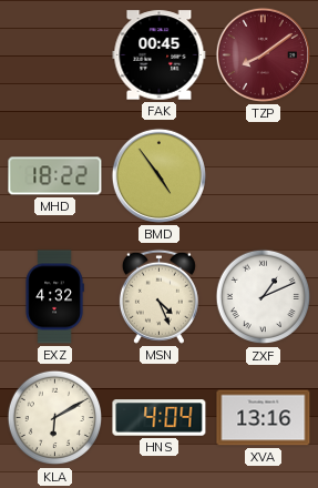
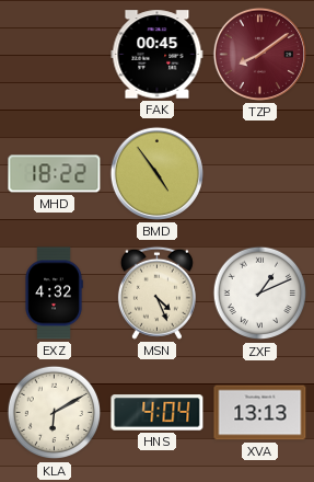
XVA: 13:16 -> 13:13 (260, 413)
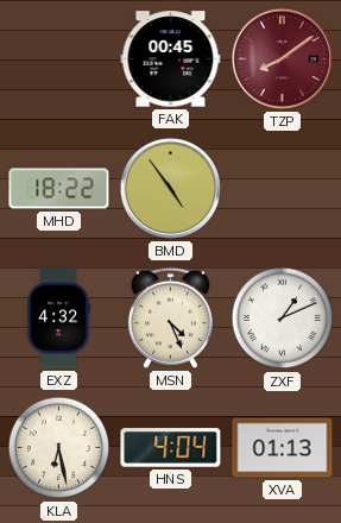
KLA: 6:10 -> 6:28 (59, 448)
XVA: 13:13 -> 01:13 (283, 448)
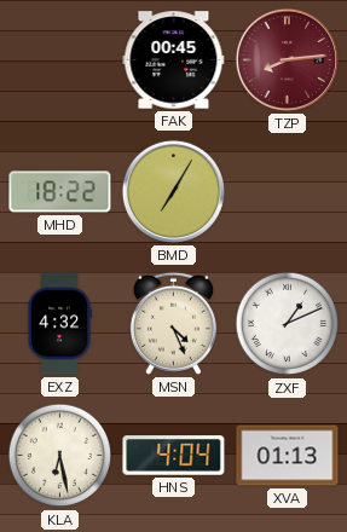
TZP: 8:09 -> 8:14 (287, 59)
BMD: 4:54 -> 7:05 (173, 191)
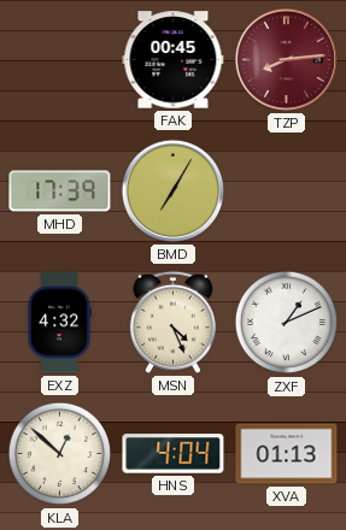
MHD: 18:22 -> 17:39 (60, 192)
KLA: 6:28 -> 12:52 (60, 454)
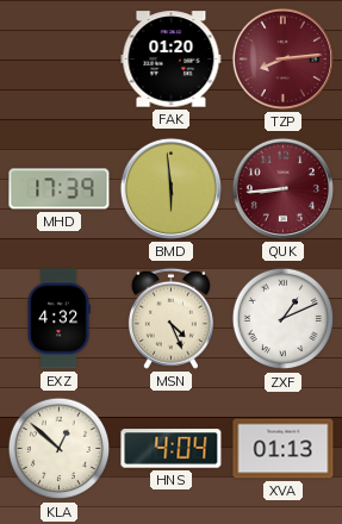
FAK: 00:45 -> 01:20 (172, 60)
BMD: 7:05 -> 5:59 (170, 188)
QUK: none -> 8:44 (282, 188)
